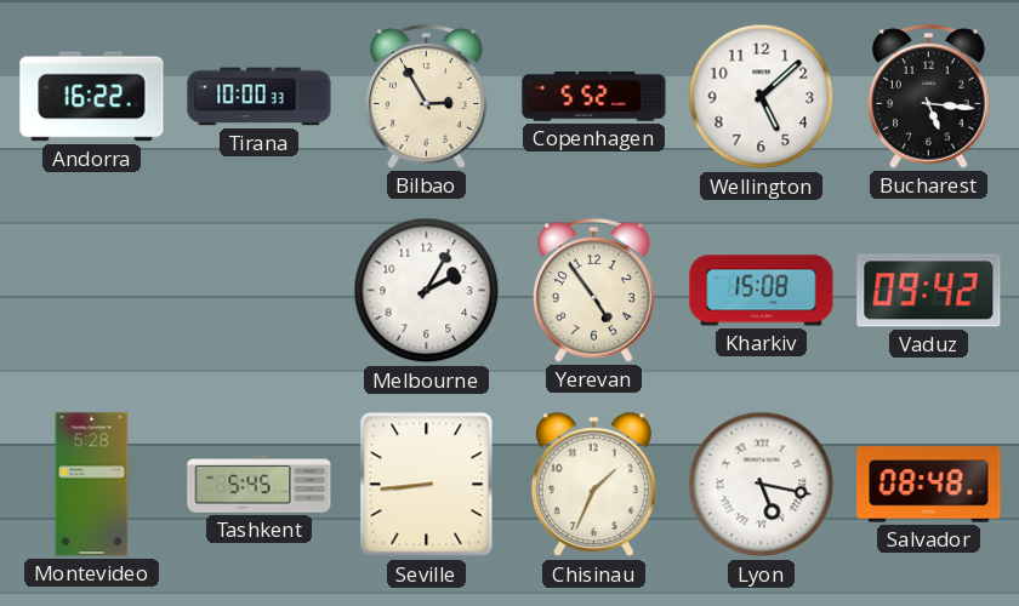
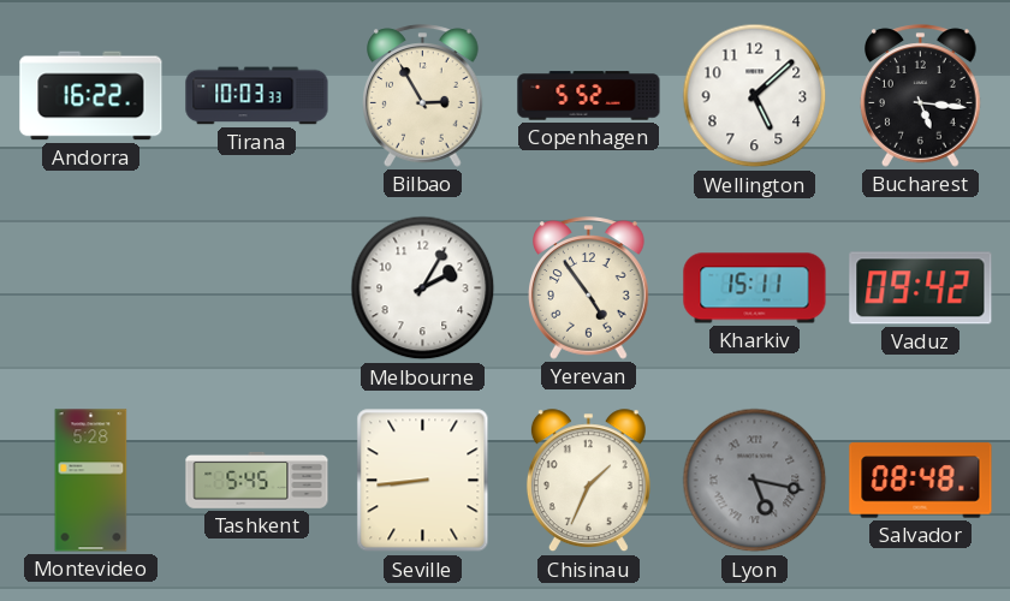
Tirana: 10:00 -> 10:03 (257, 96)
Kharkiv: 15:08 -> 15:11 (755, 288)
Lyon dial: white -> grey (755, 481)
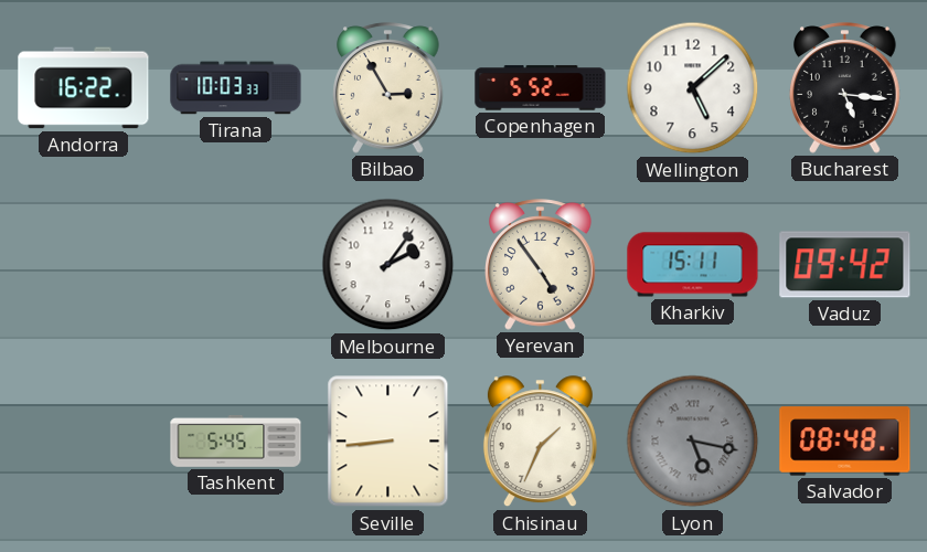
Melbourne: 2:05 -> 2:06 (388, 265)
Montevideo: 5:28 -> none (91, 481)
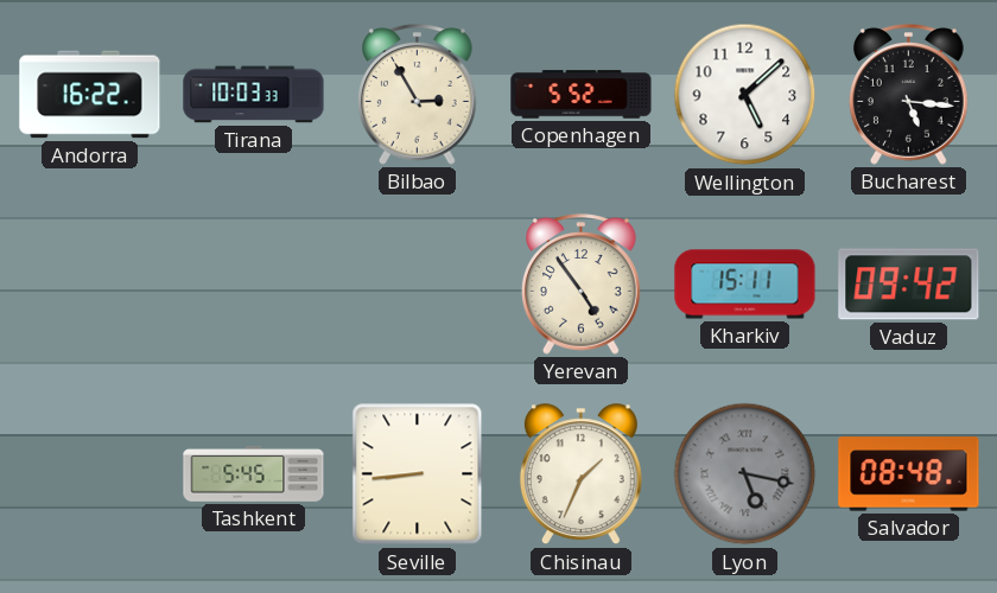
Melbourne: 2:06 -> none (388, 265)
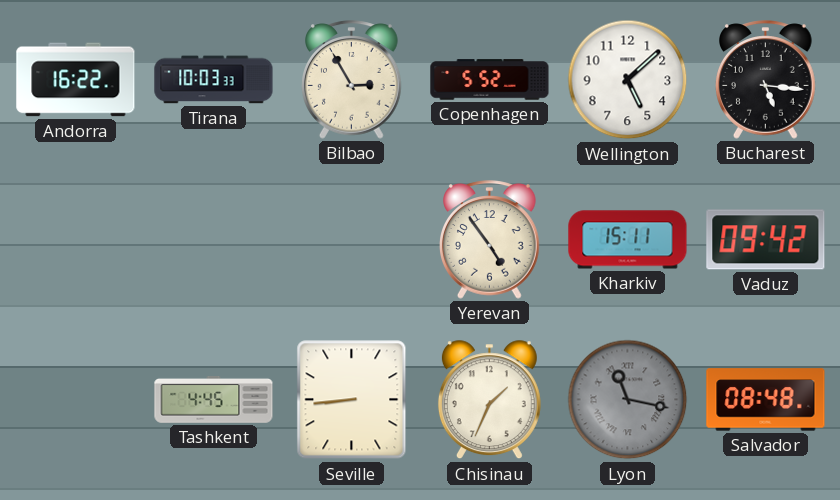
Tashkent: 5:45 -> 4:45 (214, 399)
Lyon: 5:17 -> 11:17 (628, 400)
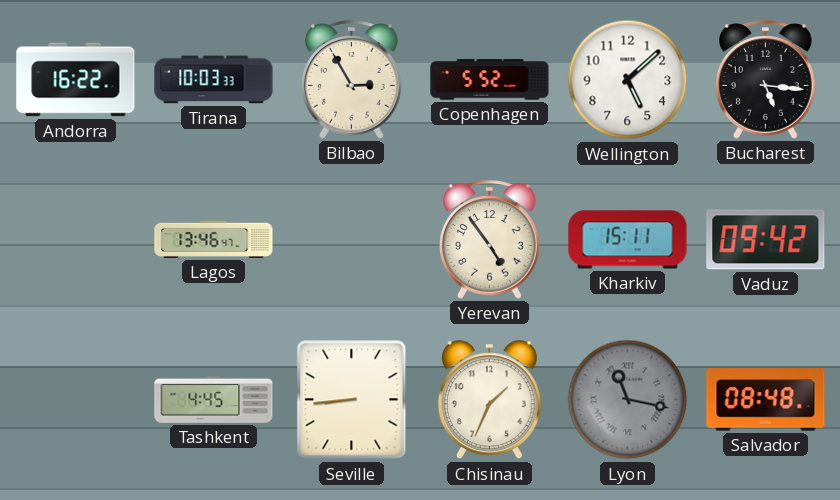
Lagos: none -> 13:46 (214, 239)
